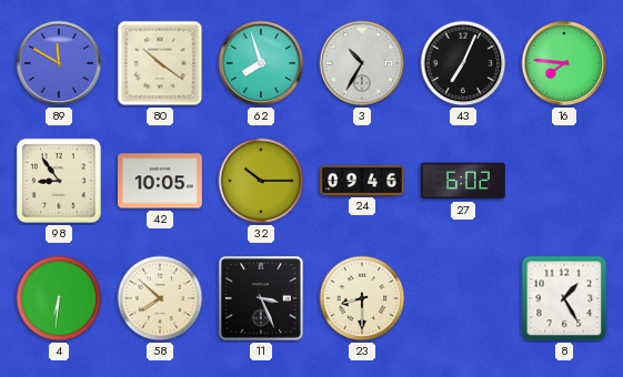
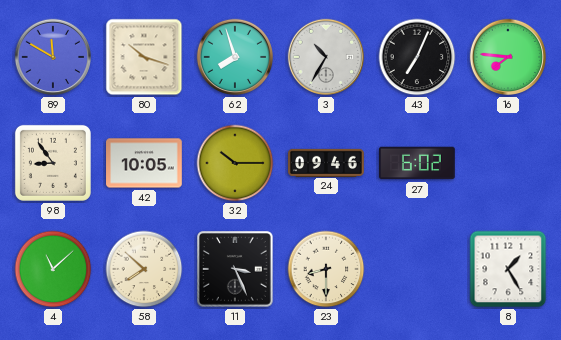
80: 10:21 -> 10:18 (144, 57)
4: 6:31 -> 11:08 (53, 269)
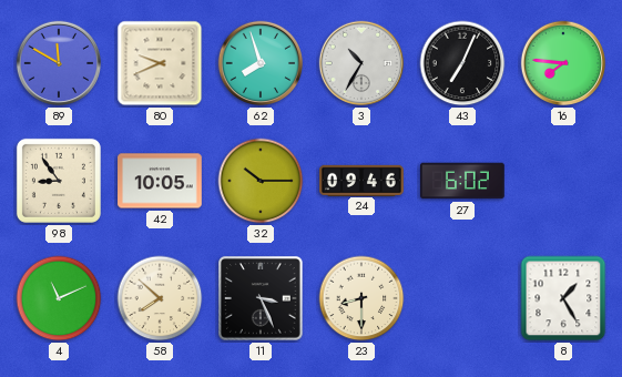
80: 10:18 -> 9:41 (160, 63)
4: 11:08 -> 11:11 (59, 298)
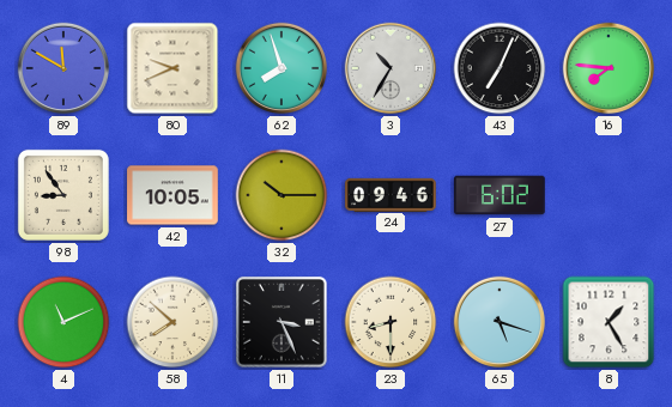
65: none -> 5:18 (500, 322)
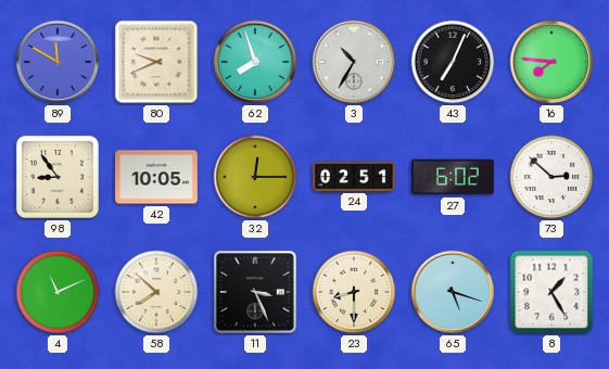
32: 10:15 -> 12:15 (255, 177)
24: 09:46 -> 02:51 (354, 176)
73: none -> 2:52 (551, 177)
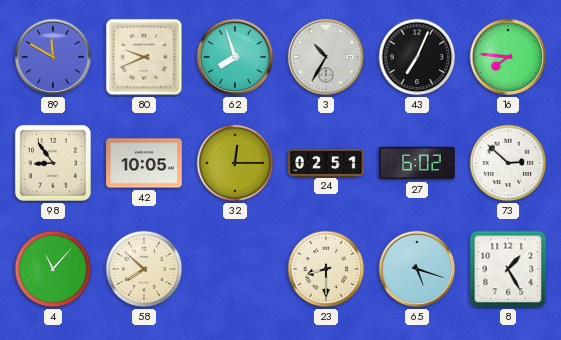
4: 11:11 -> 11:07 (53, 269)
11: 3:26 -> none (256, 293)
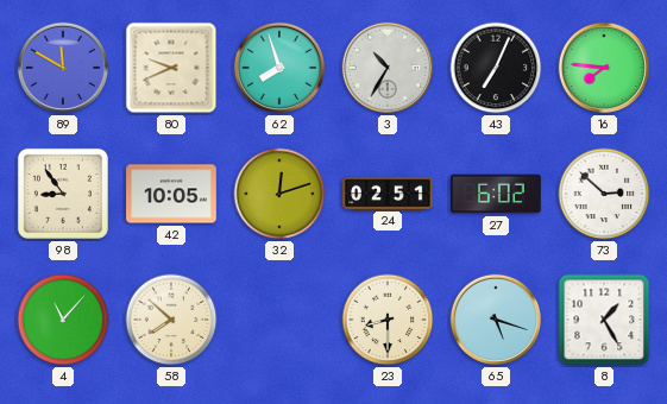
32: 12:15 -> 12:12 (279, 194)
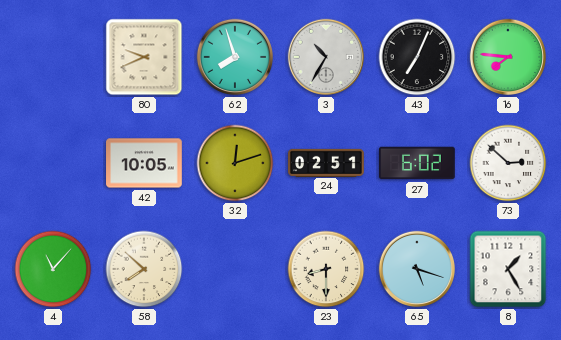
89: 11:50 -> none (63, 68)
98: 8:54 -> none (63, 194)
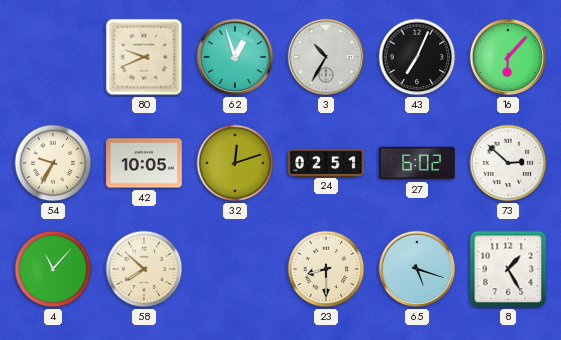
62: 7:57 -> 12:57 (235, 57)
16: 7:46 -> 6:07 (508, 57)
54: none -> 9:35 (53, 163)
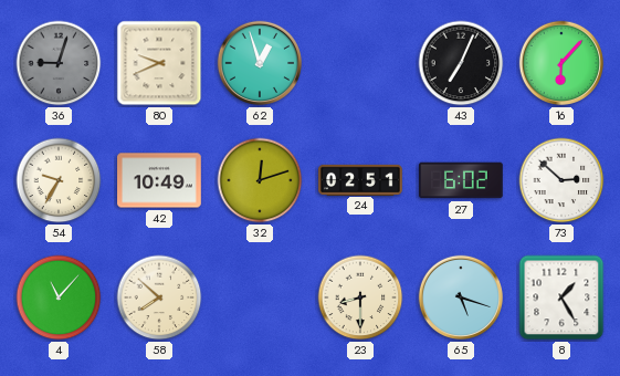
36: none -> 9:03 (59, 63)
3: 10:35 -> none (326, 57)
42: 10:05 -> 10:49 (159, 180)
